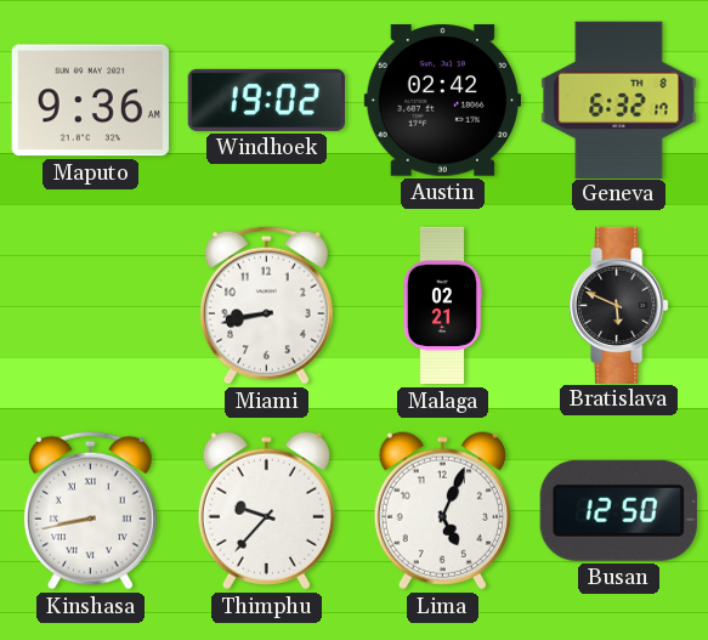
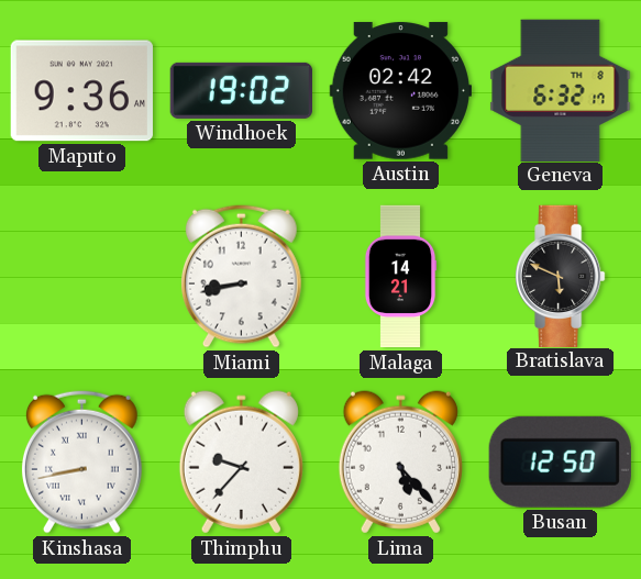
Malaga: 02:21 -> 14:21 (400, 277)
Lima: 5:04 -> 5:23 (400, 463)
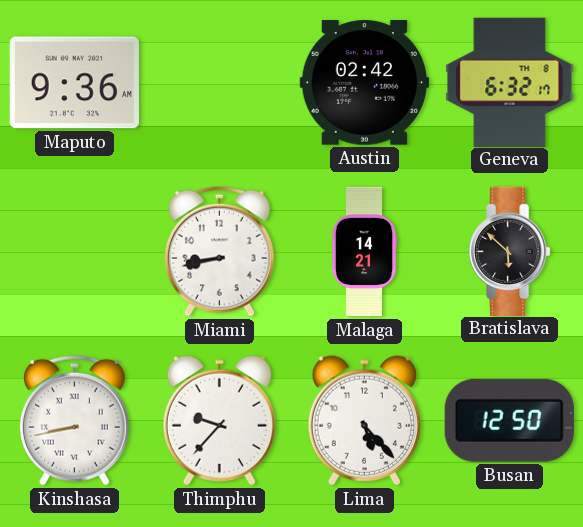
Windhoek: 19:02 -> none (241, 90)
Bratislava: 5:49 -> 5:52 (510, 251)
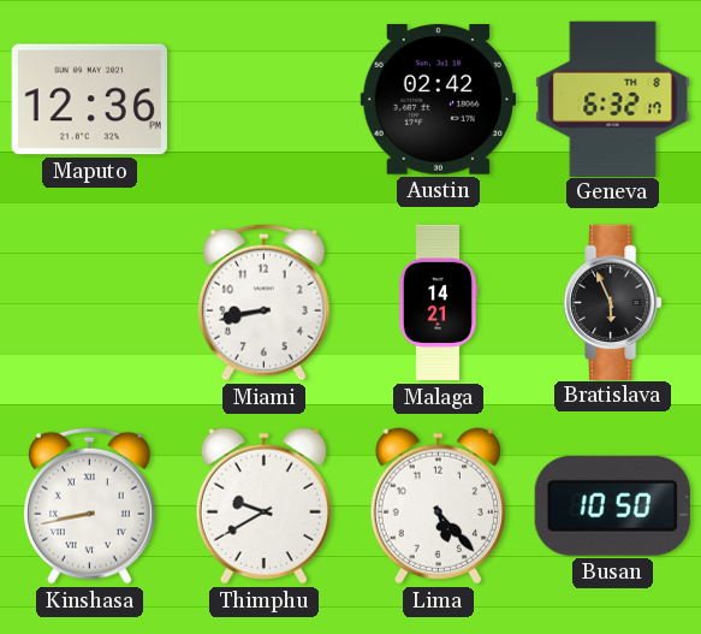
Maputo: 9:36 -> 12:36 (89, 100)
Bratislava: 5:52 -> 5:56 (613, 302)
Thimphu: 9:37 -> 9:40 (263, 506)
Busan: 12:50 -> 10:50 (612, 505)
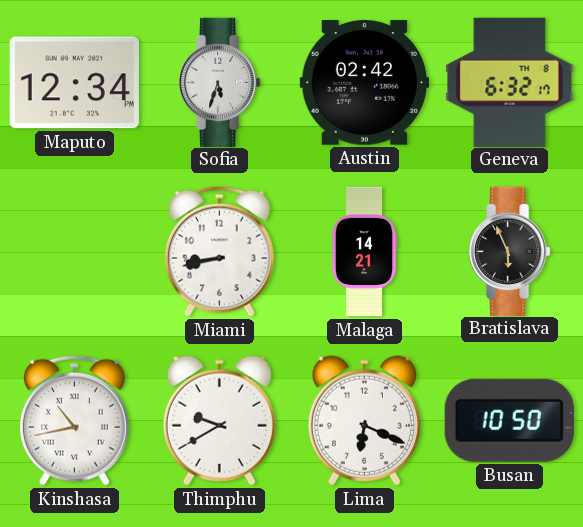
Maputo: 12:36 -> 12:34 (74, 83)
Sofia: none -> 5:33 (220, 82)
Kinshasa: 8:43 -> 10:43 (74, 420)
Lima: 5:23 -> 6:19 (364, 421)
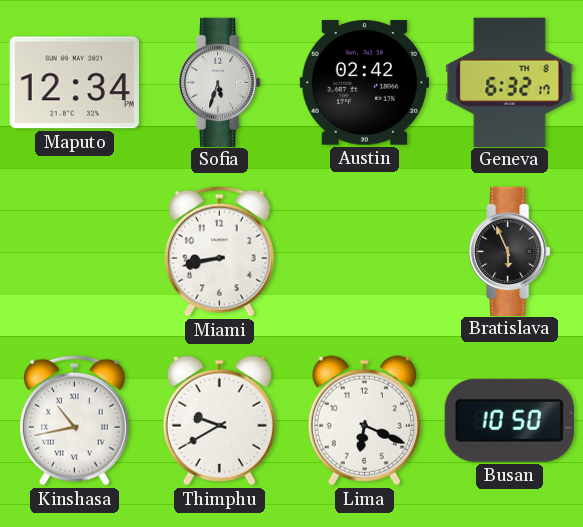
Malaga: 14:21 -> none (364, 252)
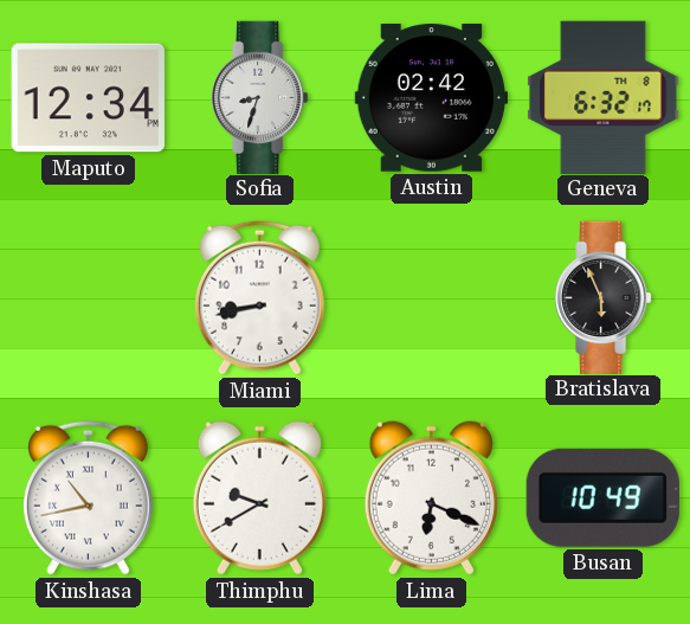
Sofia: 5:33 -> 8:33 (260, 97)
Busan: 10:50 -> 10:49 (602, 497)
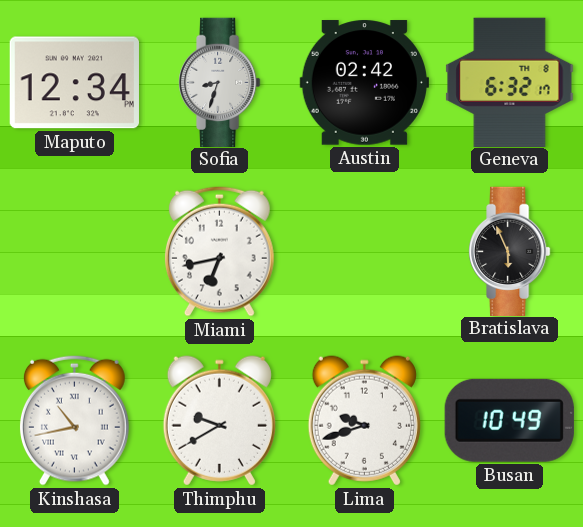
Miami: 8:43 -> 6:43 (219, 251)
Lima: 6:19 -> 9:42 (364, 421)
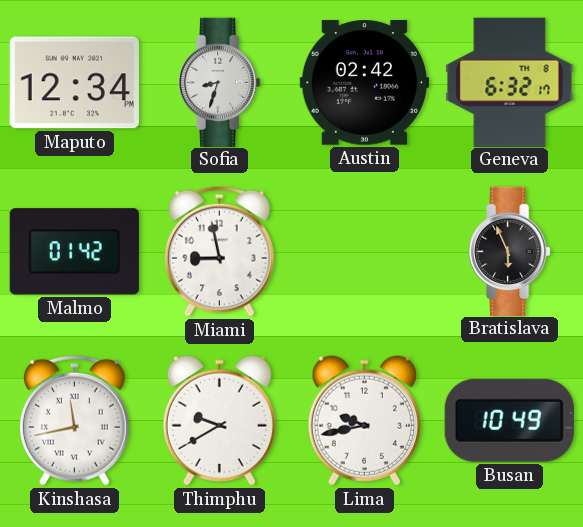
Malmo: none -> 01:42 (74, 252)
Miami: 6:43 -> 8:58 (219, 251)
Kinshasa: 10:43 -> 11:43 (74, 420)
Lima: 9:42 -> 9:43 (364, 421)
